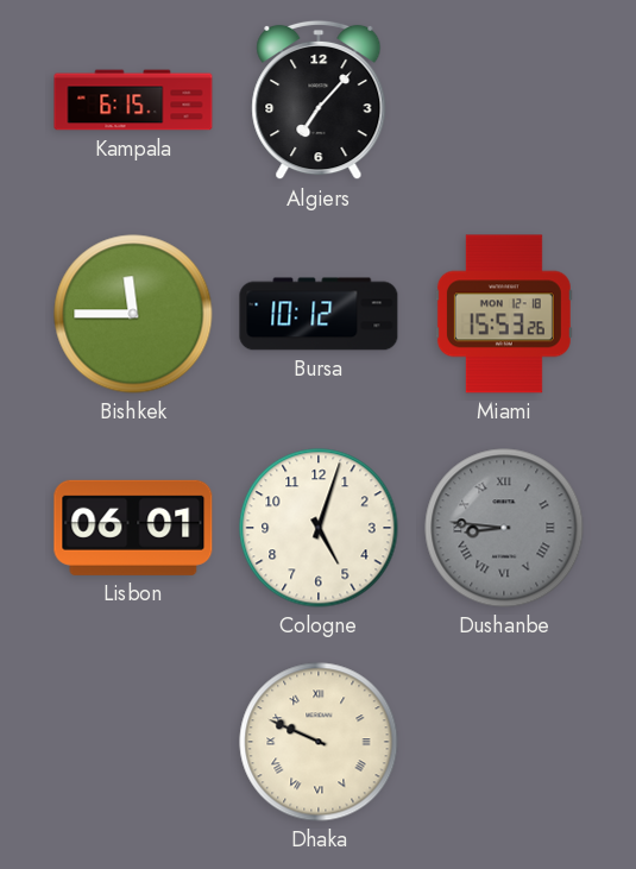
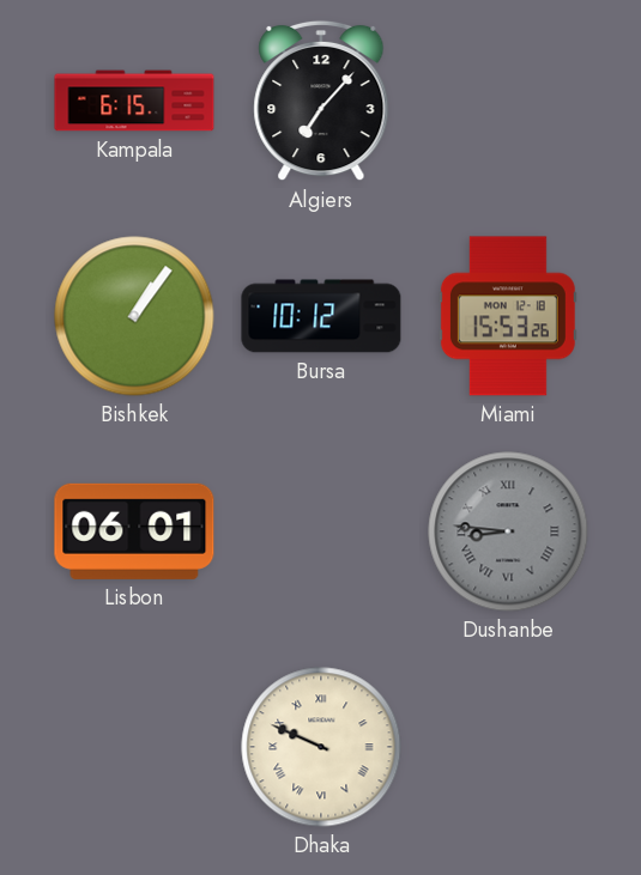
Bishkek: 11:45 -> 1:06 (134, 316)
Cologne: 5:03 -> none (319, 528)
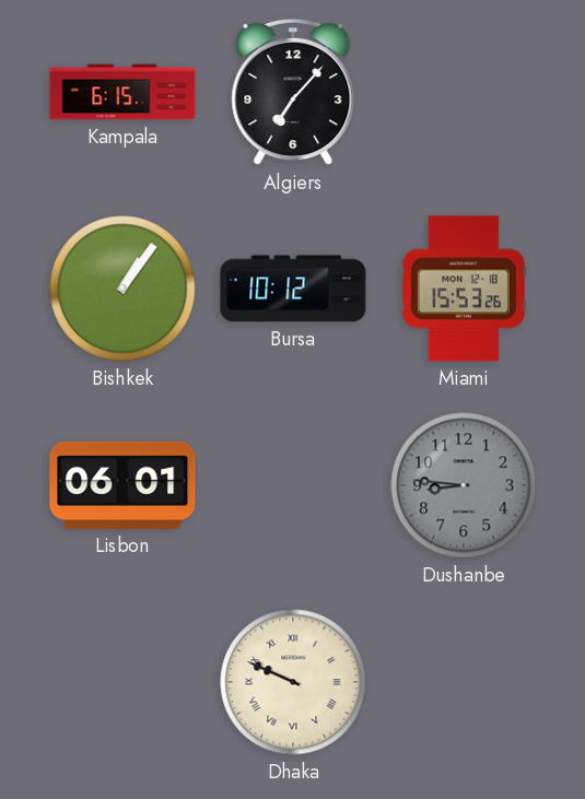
Dushanbe numerals: Roman -> Arabic (464, 485)
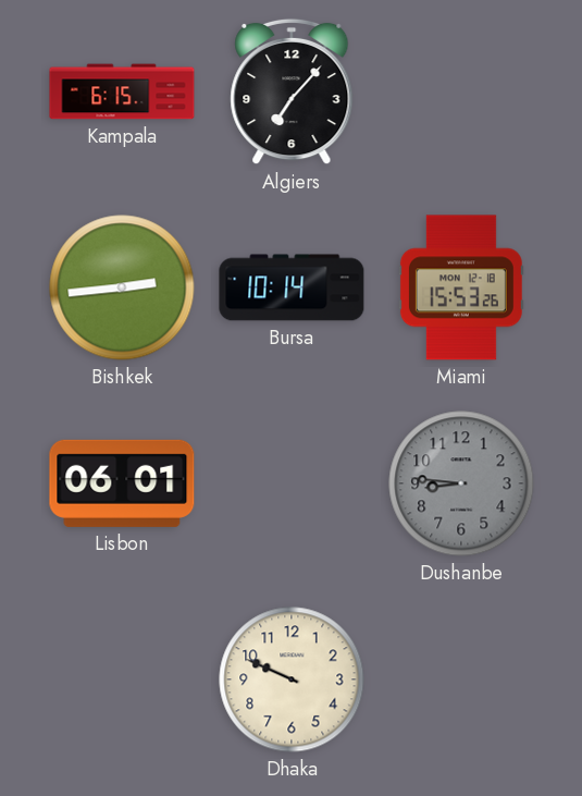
Bishkek: 1:06 -> 2:44 (122, 287)
Bursa: 10:12 -> 10:14 (292, 287)
Dhaka numerals: Roman -> Arabic (292, 679)
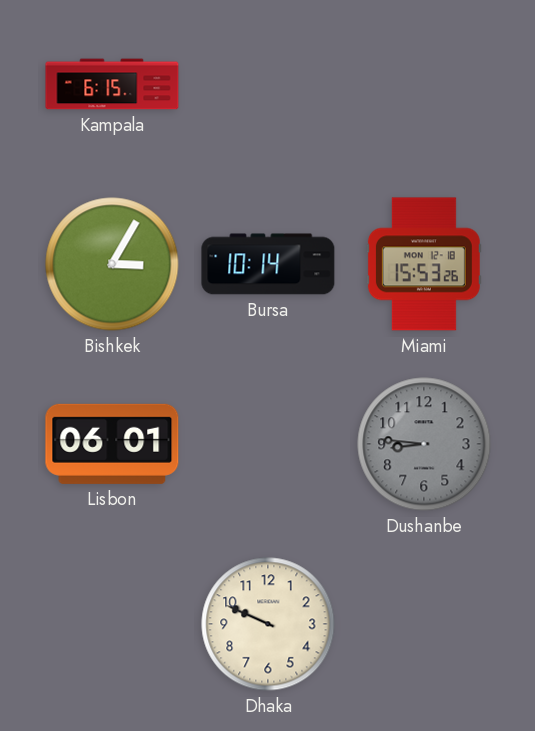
Algiers: 7:07 -> none (292, 91)
Bishkek: 2:44 -> 3:05 (112, 264)
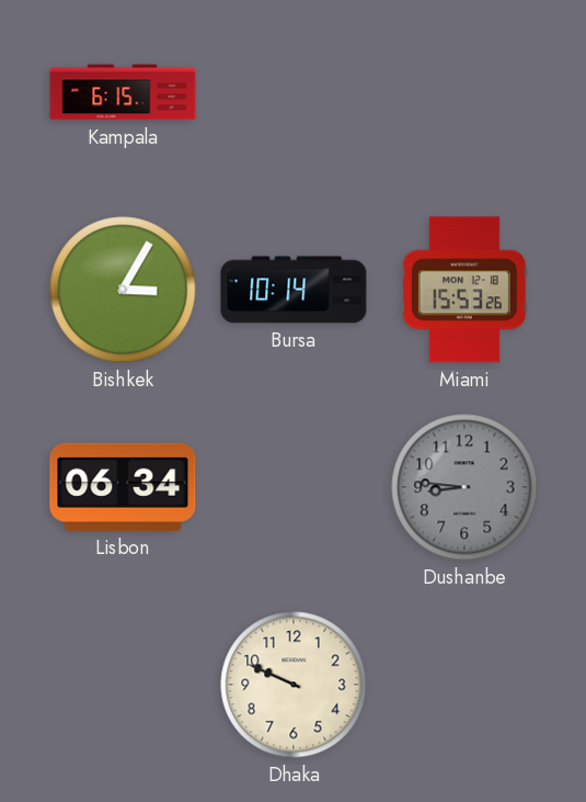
Lisbon: 06:01 -> 06:34 (123, 487)
